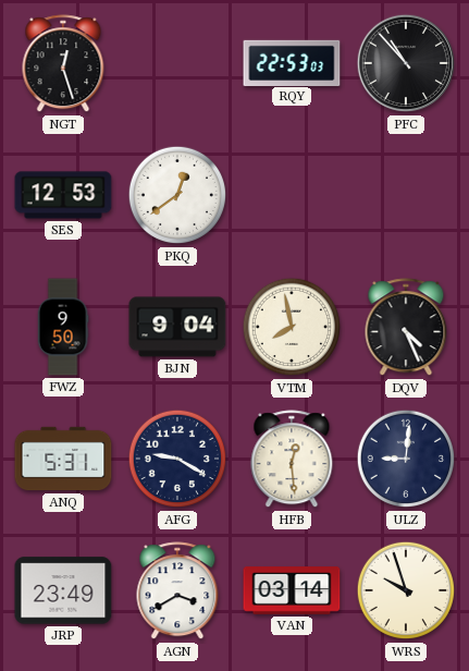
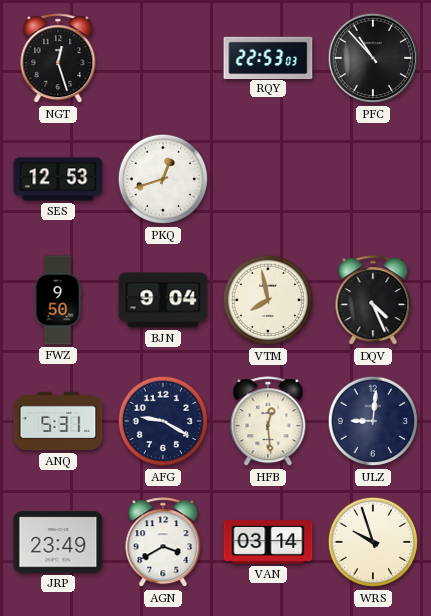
PKQ: 12:39 -> 12:42 (163, 179)
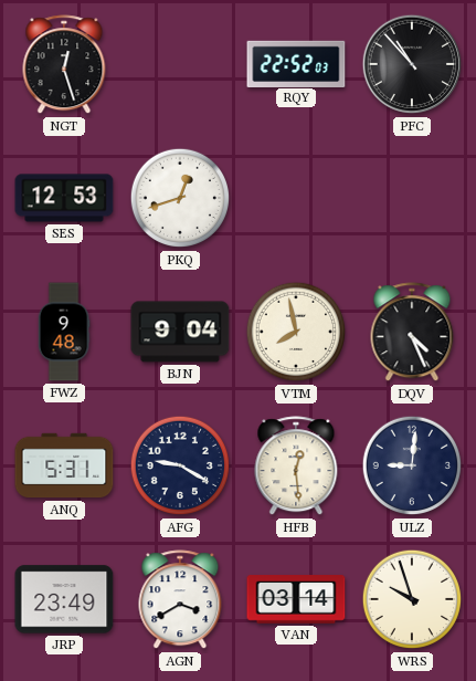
RQY: 22:53 -> 22:52 (296, 63)
FWZ: 9:50 -> 9:48 (64, 332)
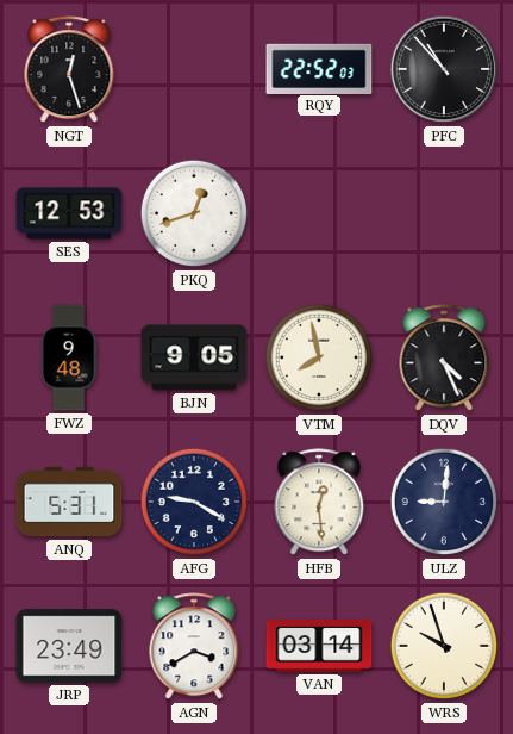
BJN: 9:04 -> 9:05 (194, 357)
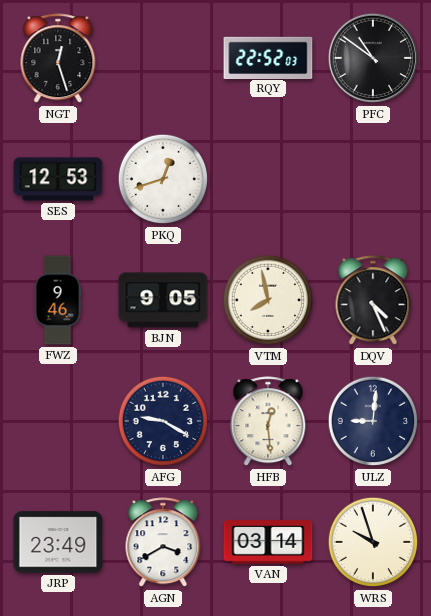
PFC: 10:53 -> 10:51 (373, 58)
FWZ: 9:48 -> 9:46 (58, 300)
ANQ: 5:31 -> none (69, 502)
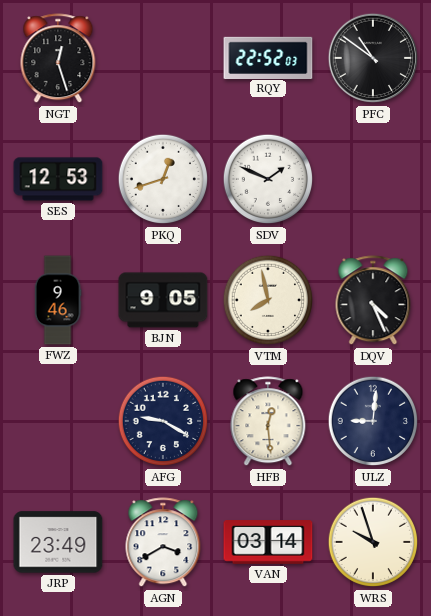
SDV: none -> 1:49 (268, 179)
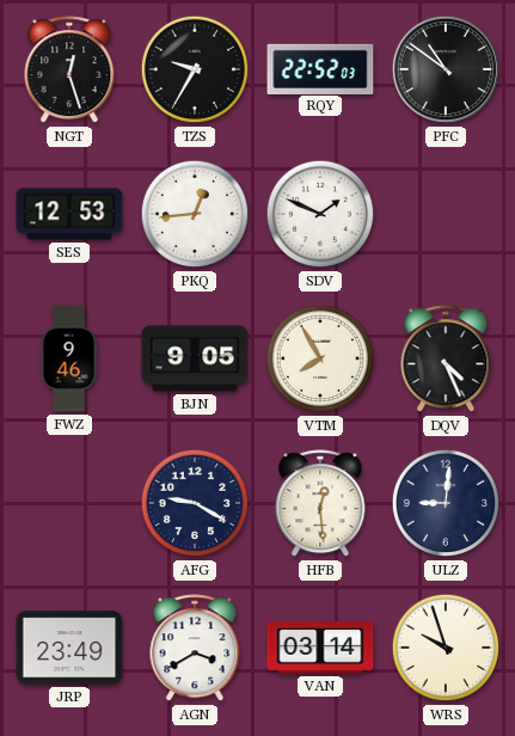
TZS: none -> 9:35 (195, 69)
PKQ: 12:42 -> 12:44 (195, 214)
VTM: 7:58 -> 7:55 (320, 358)
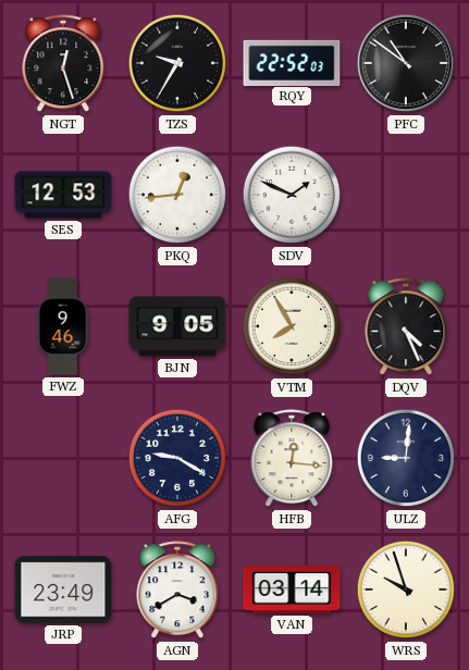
HFB: 12:29 -> 12:16 (292, 459)
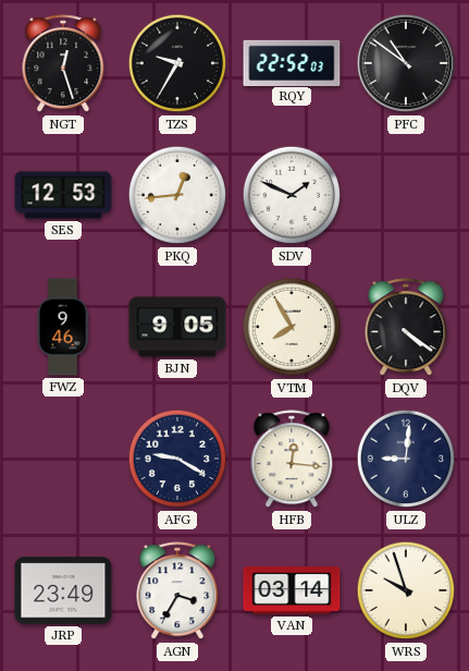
DQV: 4:26 -> 4:21 (406, 328)
AGN: 3:40 -> 3:35 (177, 591)
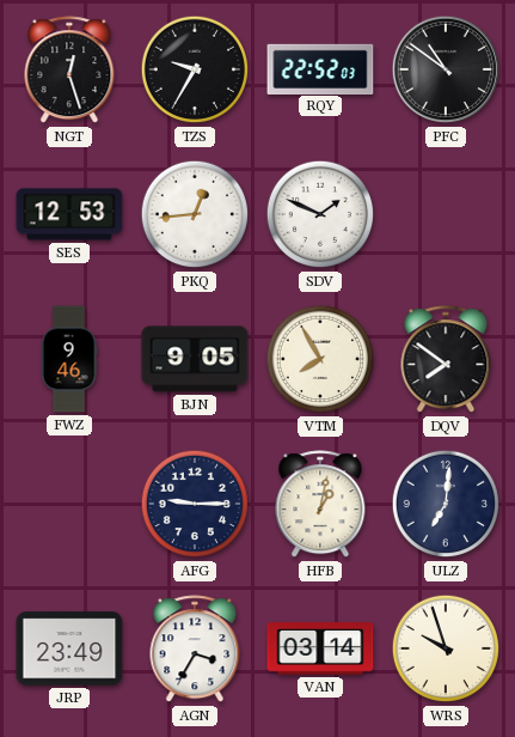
DQV: 4:21 -> 7:51 (446, 360)
AFG: 9:20 -> 9:15 (195, 504)
HFB: 12:16 -> 1:02 (320, 505)
ULZ: 9:01 -> 7:01 (446, 504)
